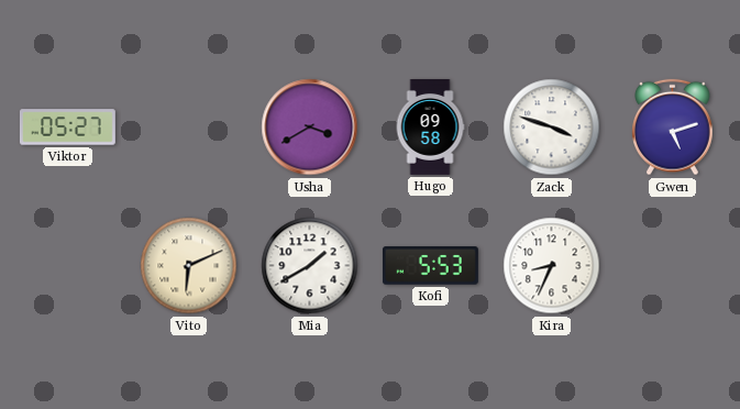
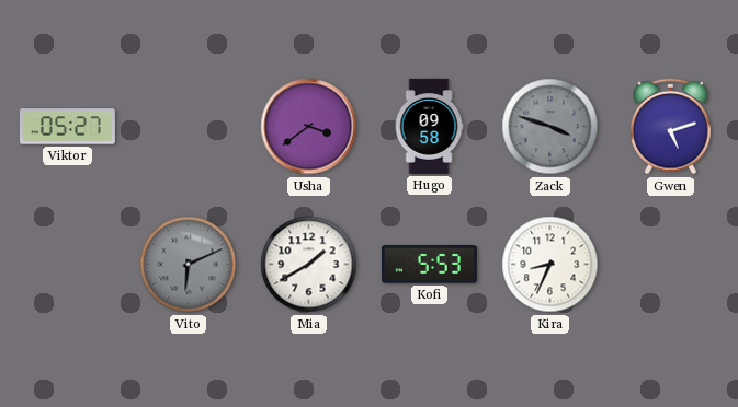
Usha: 3:40 -> 3:39 (309, 127)
Zack dial: white -> grey (550, 127)
Vito dial: cream -> grey (189, 265)
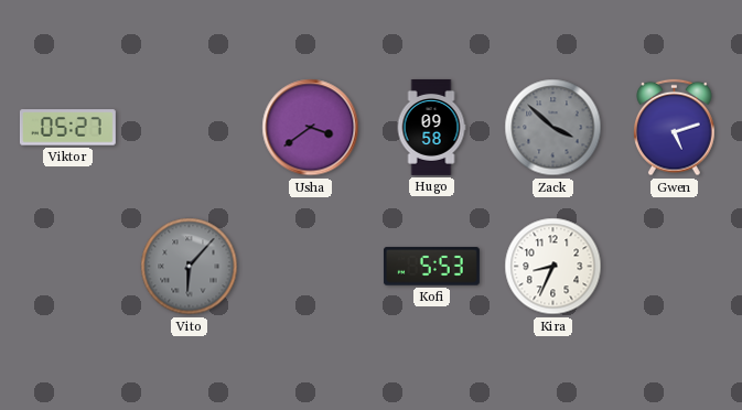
Zack: 3:48 -> 3:52 (553, 128)
Vito: 6:11 -> 6:07 (190, 267)
Mia: 1:40 -> none (309, 265)
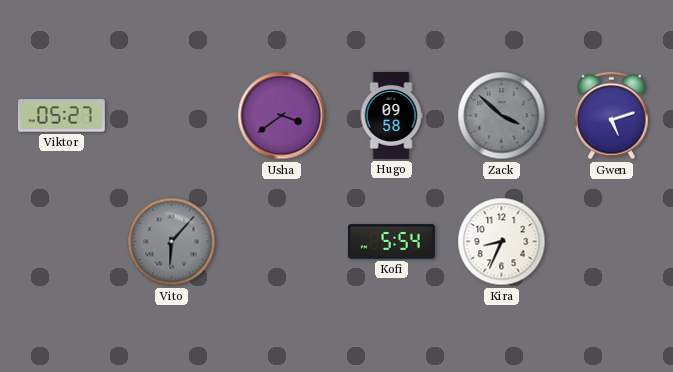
Kofi: 5:53 -> 5:54 (391, 242)
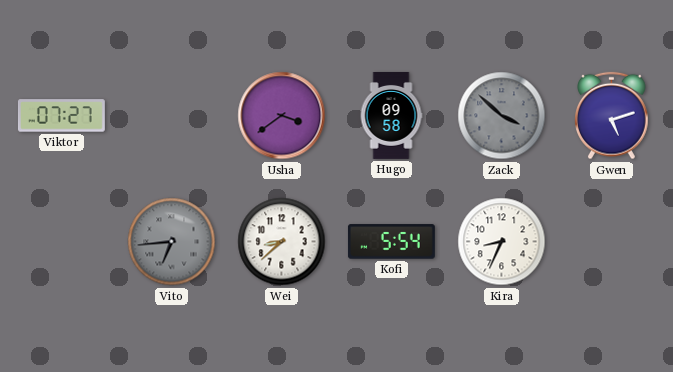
Viktor: 05:27 -> 07:27 (61, 116)
Vito: 6:07 -> 6:44 (172, 242)
Wei: none -> 8:38 (282, 242)
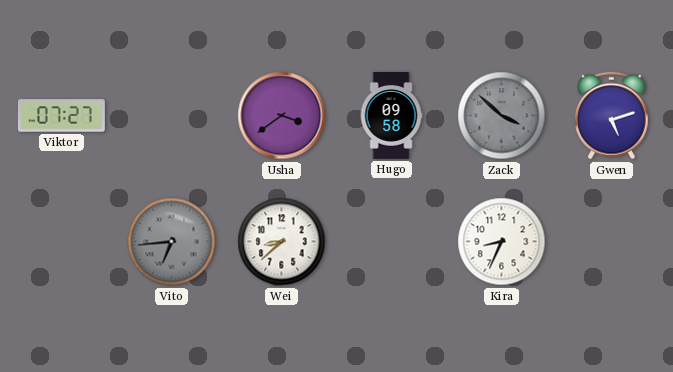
Kofi: 5:54 -> none (391, 242)
